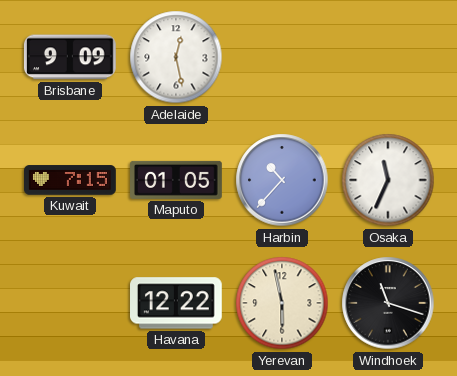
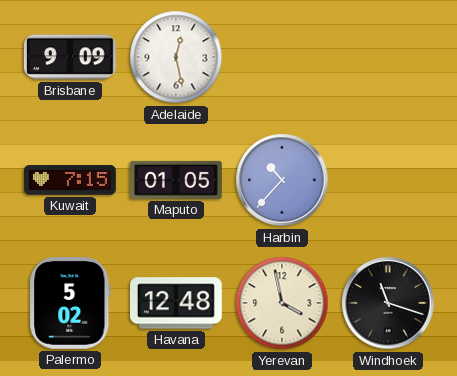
Osaka: 11:34 -> none (388, 180)
Palermo: none -> 5:02 (70, 304)
Havana: 12:22 -> 12:48 (177, 303)
Yerevan: 5:58 -> 3:58 (282, 303)
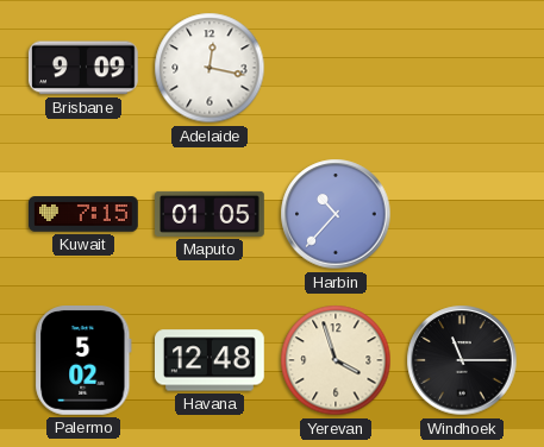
Adelaide: 12:28 -> 12:17 (210, 68)
Yerevan: 3:58 -> 3:57 (336, 360)
Windhoek: 11:18 -> 11:15 (462, 360)
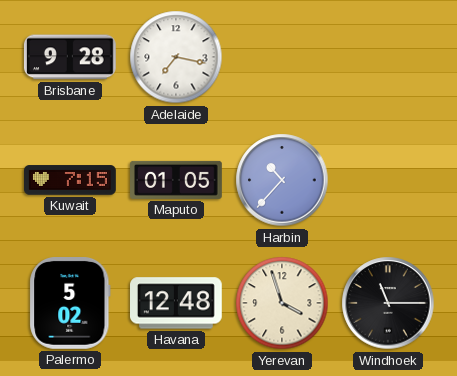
Brisbane: 9:09 -> 9:28 (70, 57)
Adelaide: 12:17 -> 7:17 (176, 57)
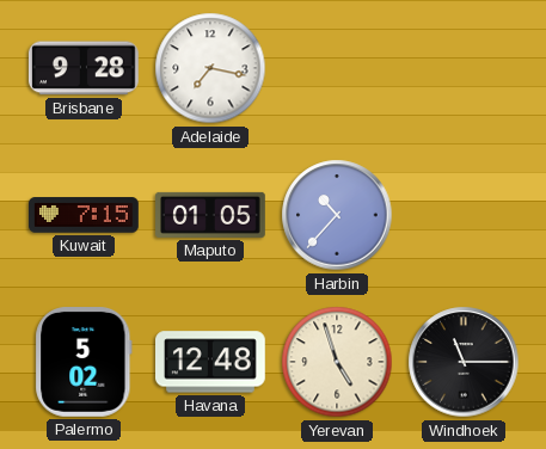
Yerevan: 3:57 -> 4:57 (337, 362)
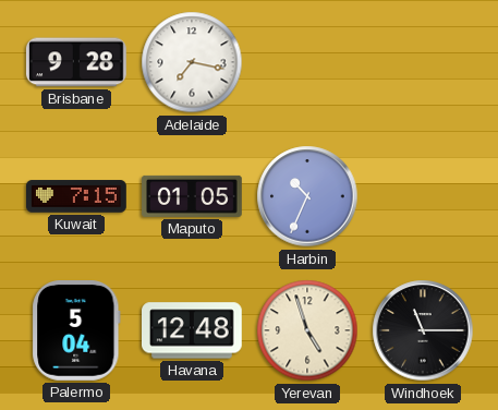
Harbin: 10:37 -> 10:34 (307, 196)
Palermo: 5:02 -> 5:04 (76, 331)
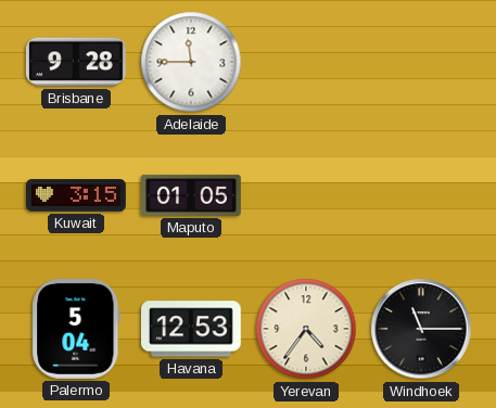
Adelaide: 7:17 -> 11:45 (191, 62)
Kuwait: 7:15 -> 3:15 (77, 195)
Harbin: 10:34 -> none (307, 196)
Havana: 12:48 -> 12:53 (192, 329)
Yerevan: 4:57 -> 4:36 (306, 329)
